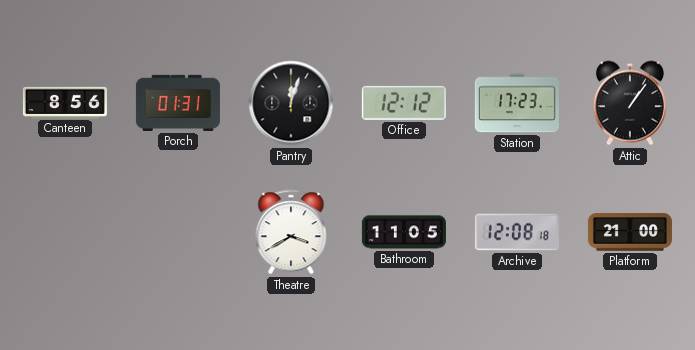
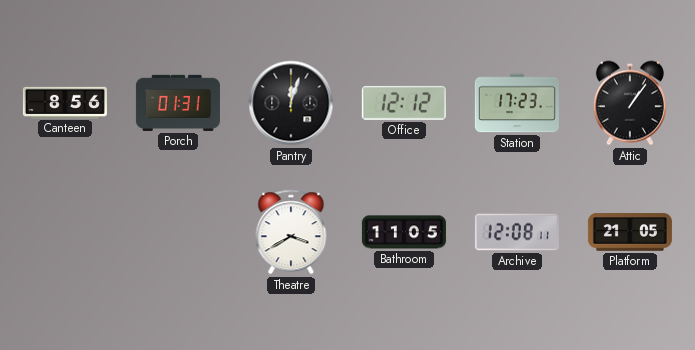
Archive: 12:08:18 -> 12:08:11 (517, 232)
Platform: 21:00 -> 21:05 (630, 232)
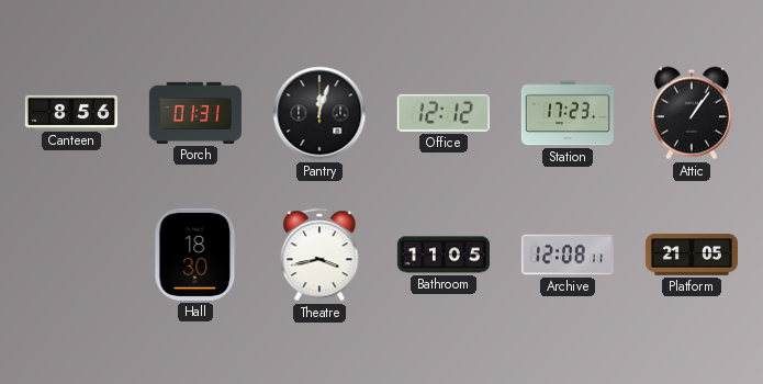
Hall: none -> 18:30 (195, 255)
Theatre: 3:40 -> 3:43 (319, 255)
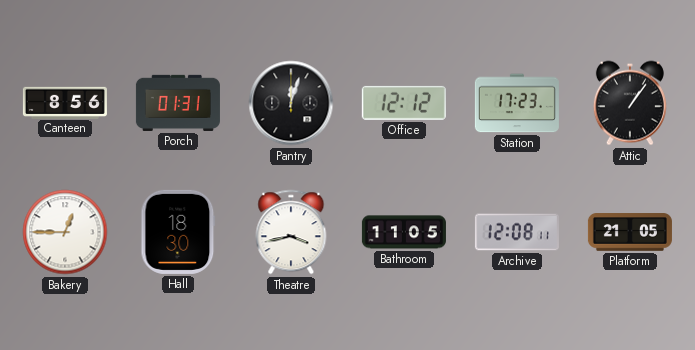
Bakery: none -> 12:45 (65, 232)
